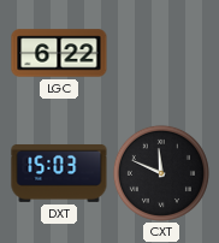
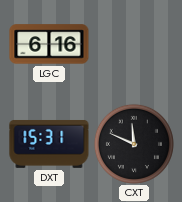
LGC: 6:22 -> 6:16 (49, 44)
DXT: 15:03 -> 15:31 (49, 144)
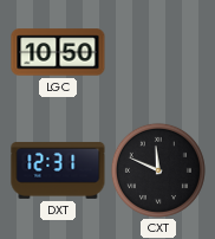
LGC: 6:16 -> 10:50 (58, 52)
DXT: 15:31 -> 12:31 (58, 170)
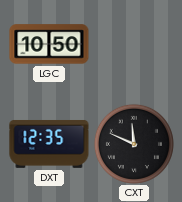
DXT: 12:31 -> 12:35 (49, 144)
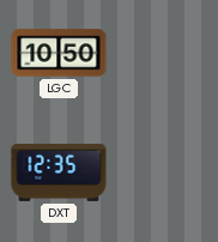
CXT: 11:49 -> none (134, 144)
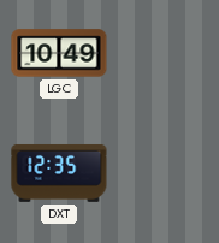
LGC: 10:50 -> 10:49 (59, 53)
